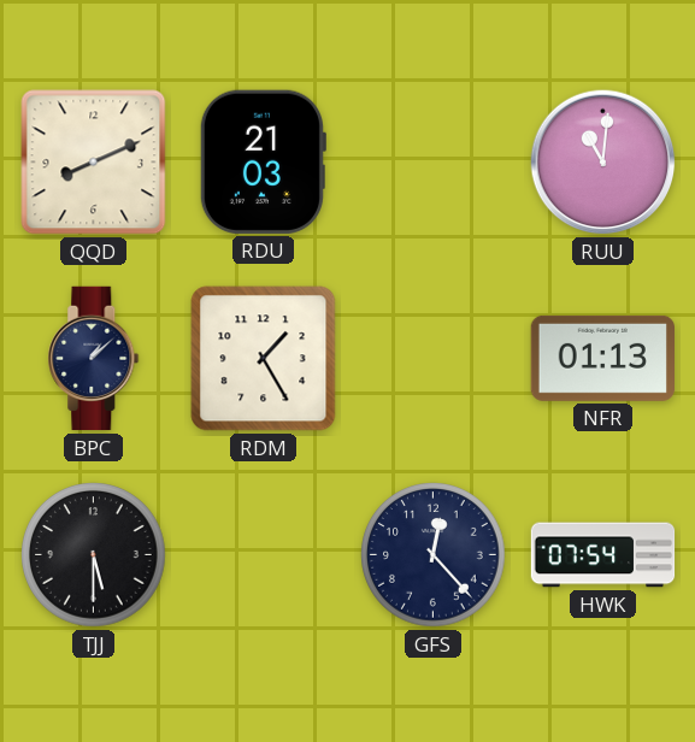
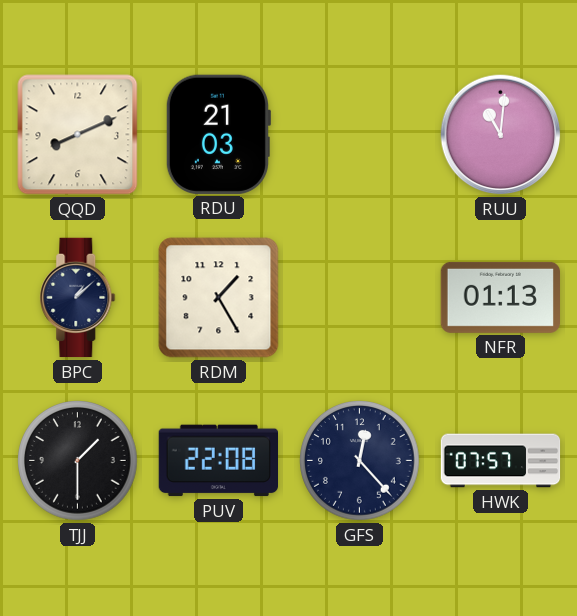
TJJ: 5:30 -> 1:30 (78, 461)
PUV: none -> 22:08 (218, 461)
HWK: 07:54 -> 07:57 (501, 461)
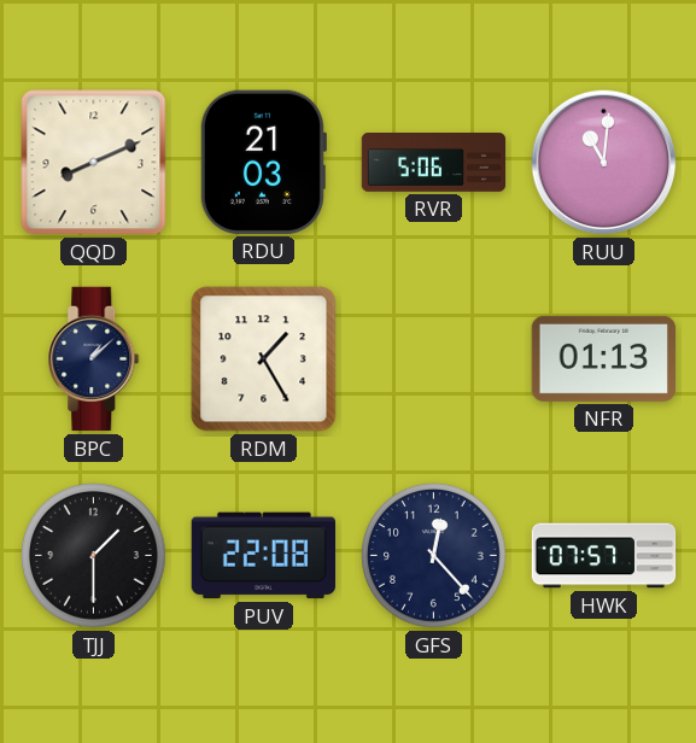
RVR: none -> 5:06 (434, 163)
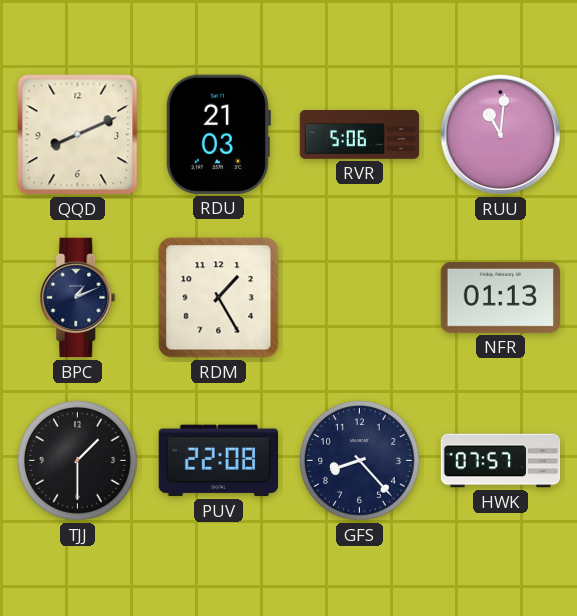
BPC: 1:08 -> 1:11 (78, 298)
GFS: 12:23 -> 8:23 (360, 461)
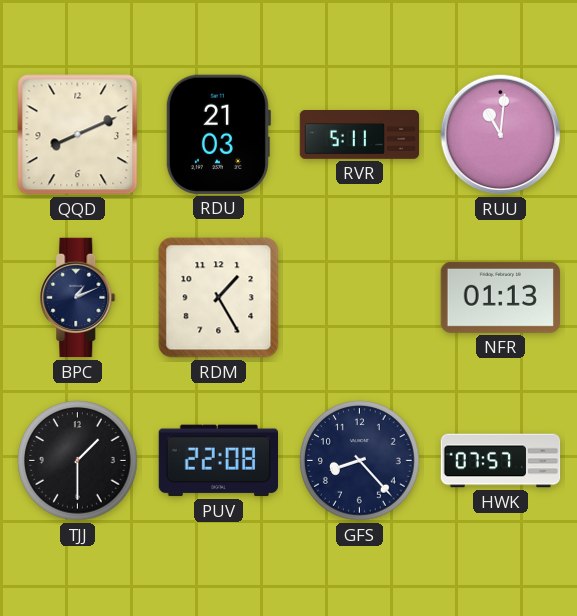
RVR: 5:06 -> 5:11 (360, 135)
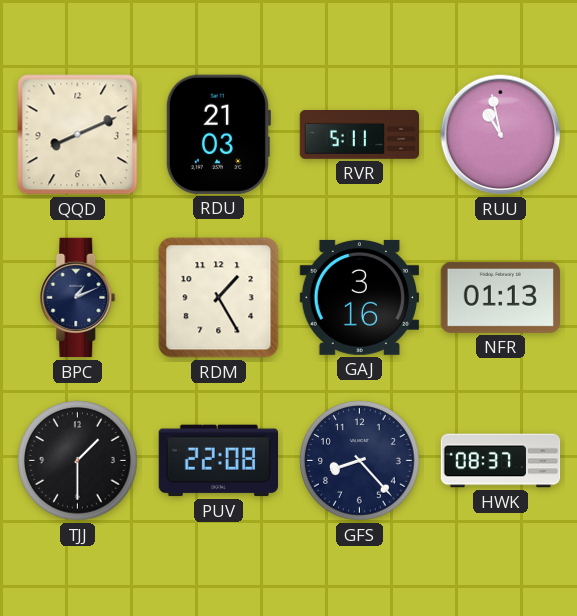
RUU: 11:01 -> 10:58 (501, 135)
GAJ: none -> 3:16 (359, 297)
HWK: 07:57 -> 08:37 (501, 461)
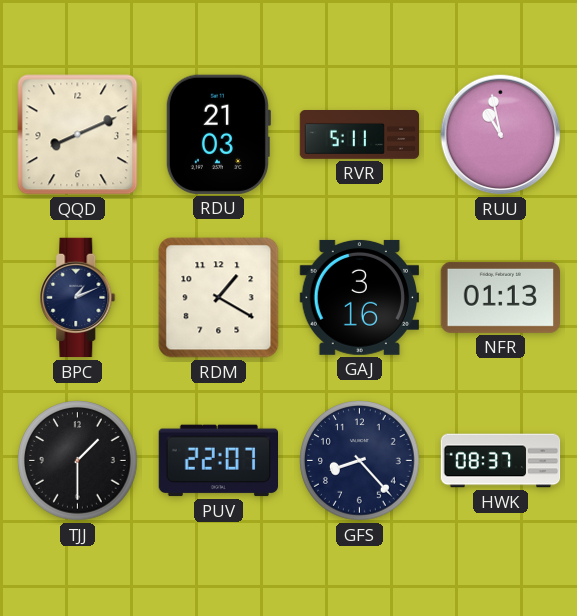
RDM: 1:25 -> 1:20 (219, 298)
PUV: 22:08 -> 22:07 (218, 461)
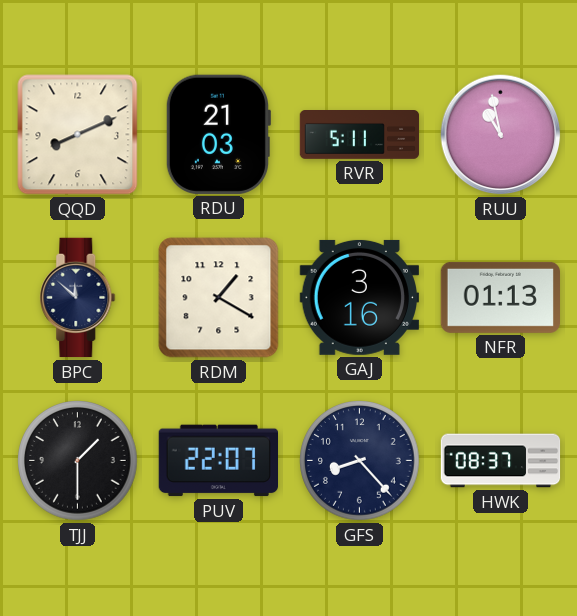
BPC: 1:11 -> 11:52 (78, 298)
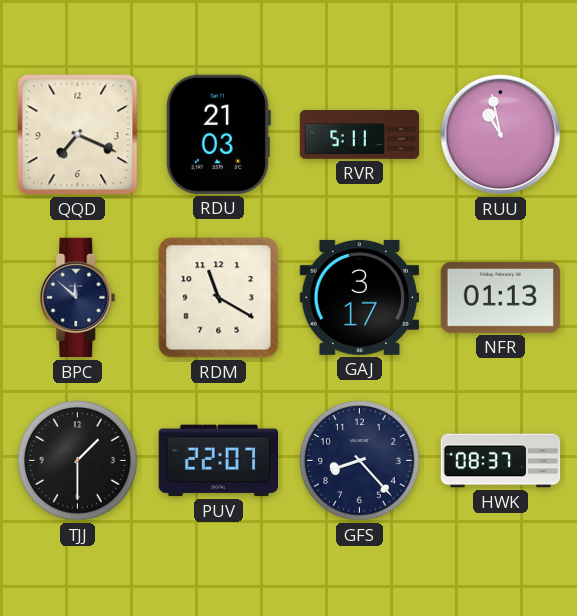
QQD: 8:11 -> 7:19 (78, 135)
RDM: 1:20 -> 11:20 (219, 298)
GAJ: 3:16 -> 3:17 (359, 297)
